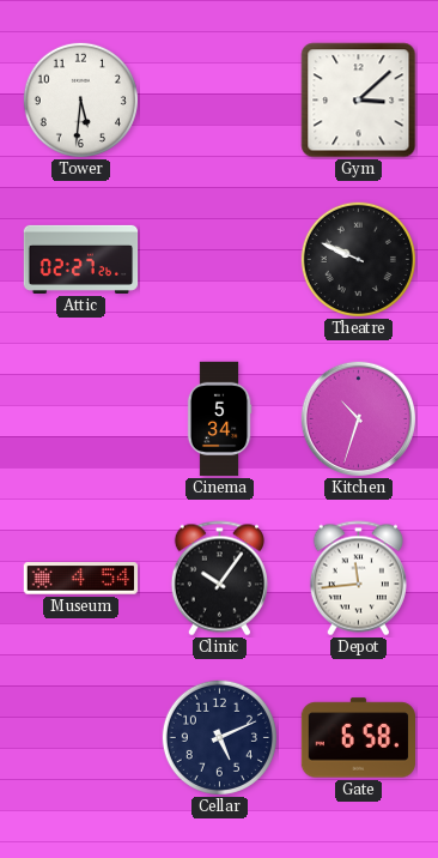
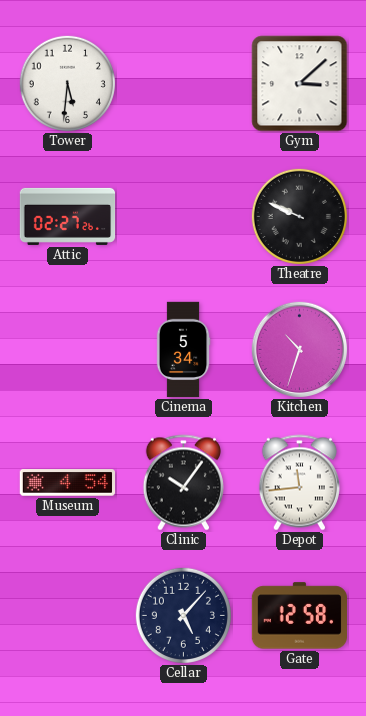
Cellar: 5:11 -> 5:07 (183, 615)
Gate: 6:58 -> 12:58 (299, 616)
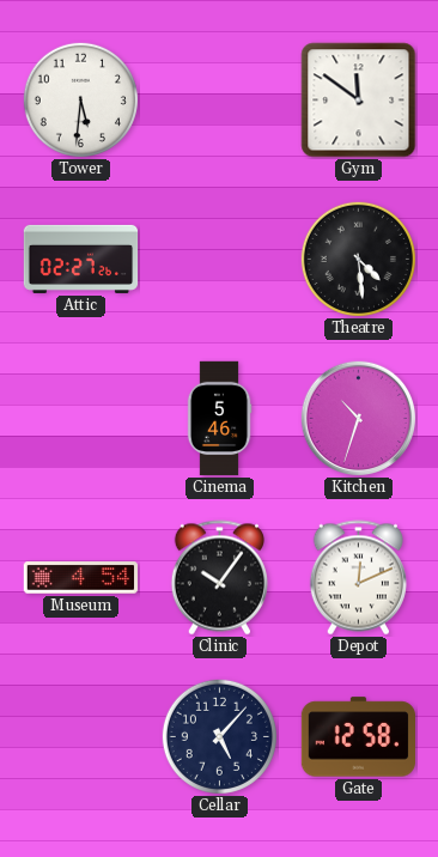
Gym: 3:08 -> 11:51 (359, 101)
Theatre: 9:49 -> 4:29 (358, 259)
Cinema: 5:34 -> 5:46 (219, 419)
Depot: 11:44 -> 12:11 (358, 578)
